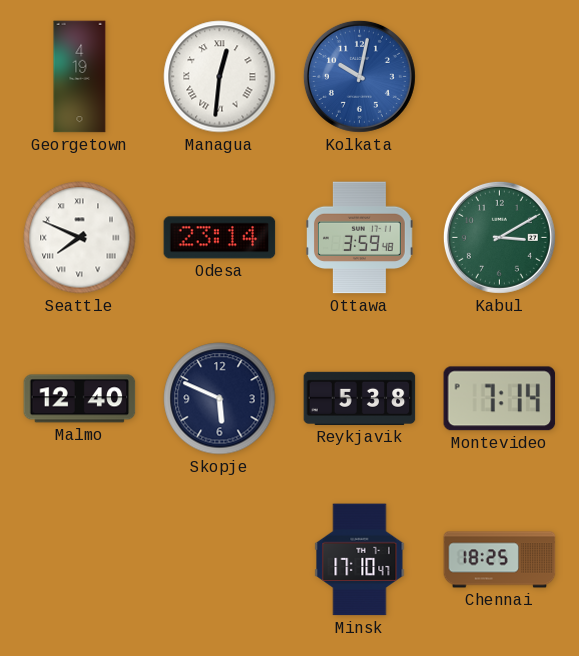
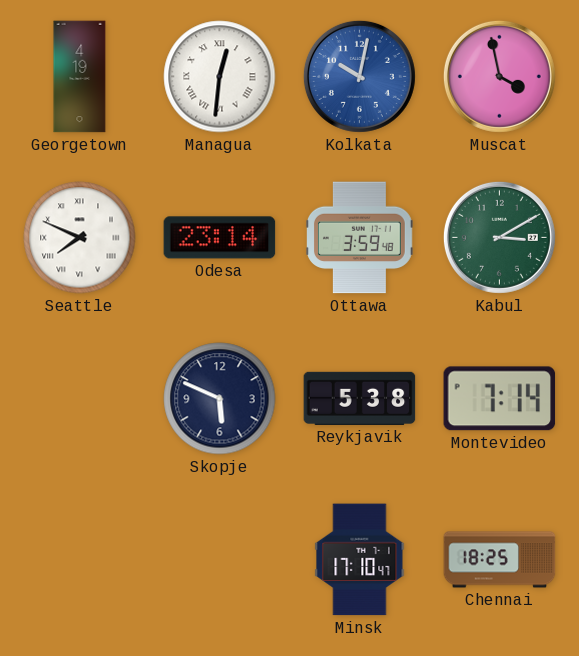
Muscat: none -> 3:58 (499, 76)
Malmo: 12:40 -> none (80, 399)
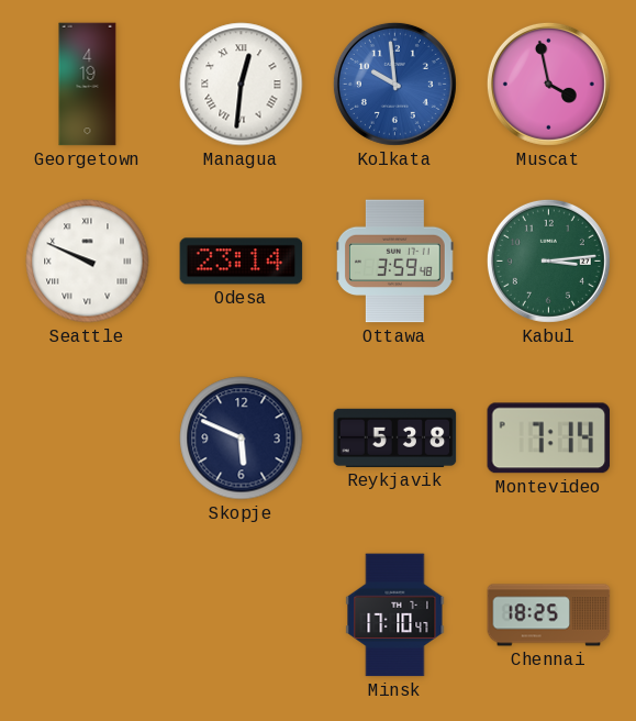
Kolkata: 10:02 -> 9:59 (394, 84)
Seattle: 7:49 -> 9:49 (88, 262)
Kabul: 3:10 -> 3:14 (548, 260)
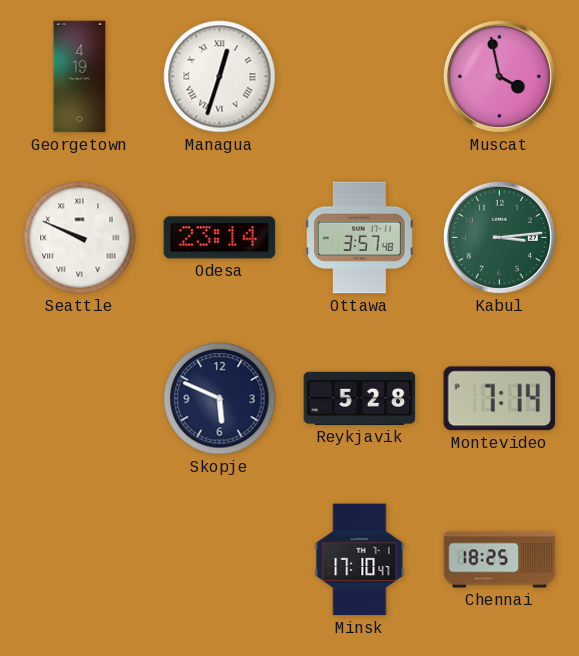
Managua: 12:31 -> 12:33 (220, 77)
Kolkata: 9:59 -> none (394, 84)
Ottawa: 3:59 -> 3:57 (360, 238)
Reykjavik: 5:38 -> 5:28 (360, 398)
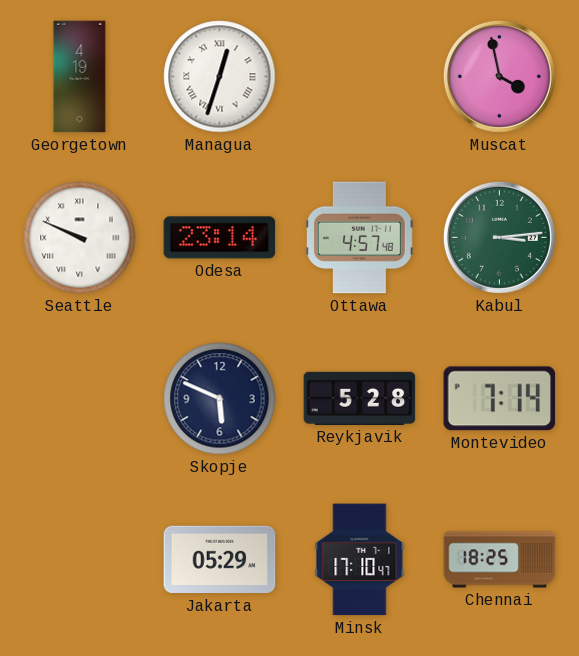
Ottawa: 3:57 -> 4:57 (360, 238)
Jakarta: none -> 05:29 (220, 560)
